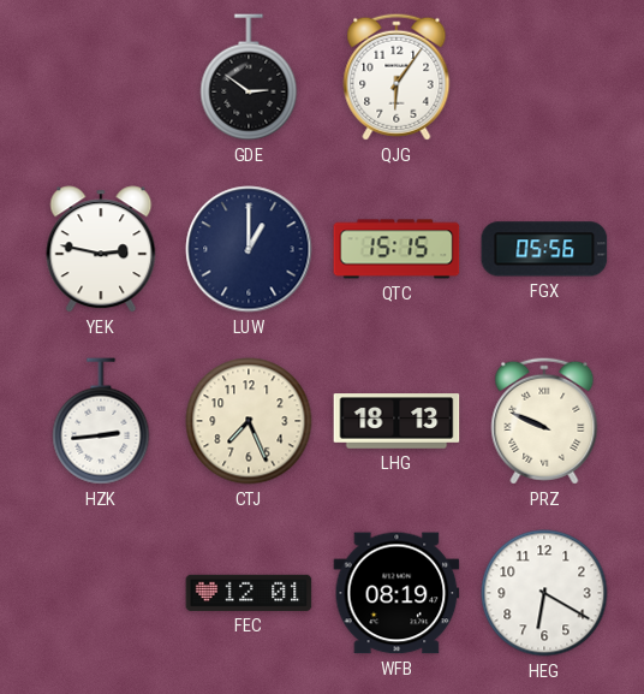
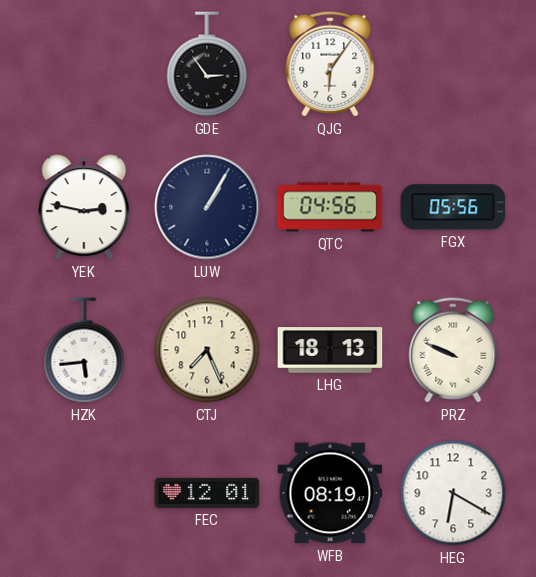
GDE: 2:51 -> 2:54 (207, 64)
LUW: 1:00 -> 1:05 (207, 207)
QTC: 15:15 -> 04:56 (330, 207)
HZK: 2:44 -> 5:44 (84, 350)
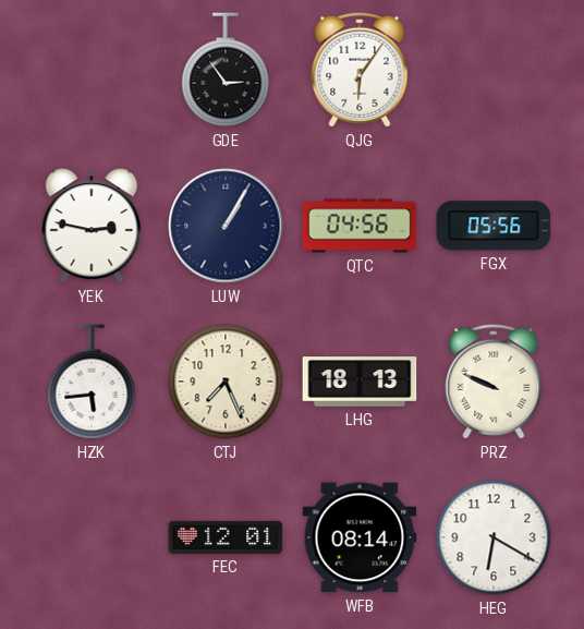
WFB: 08:19 -> 08:14 (360, 537)
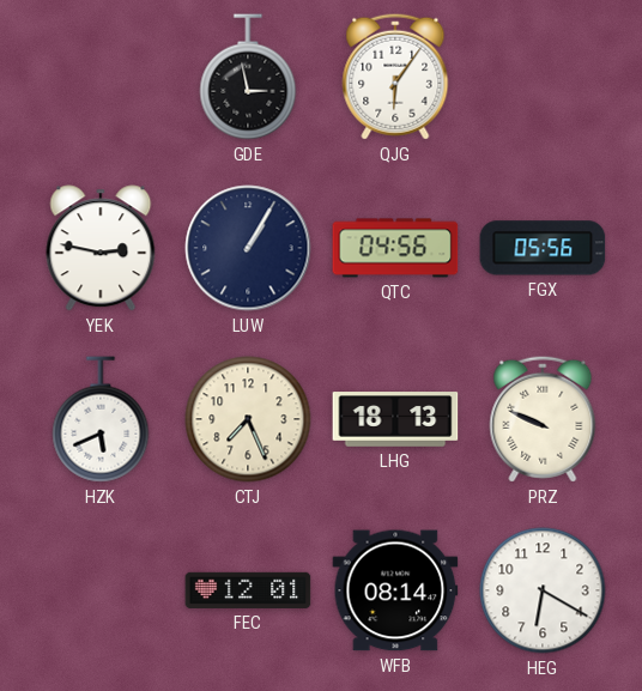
GDE: 2:54 -> 2:58 (248, 77)
HZK: 5:44 -> 5:41 (101, 419)
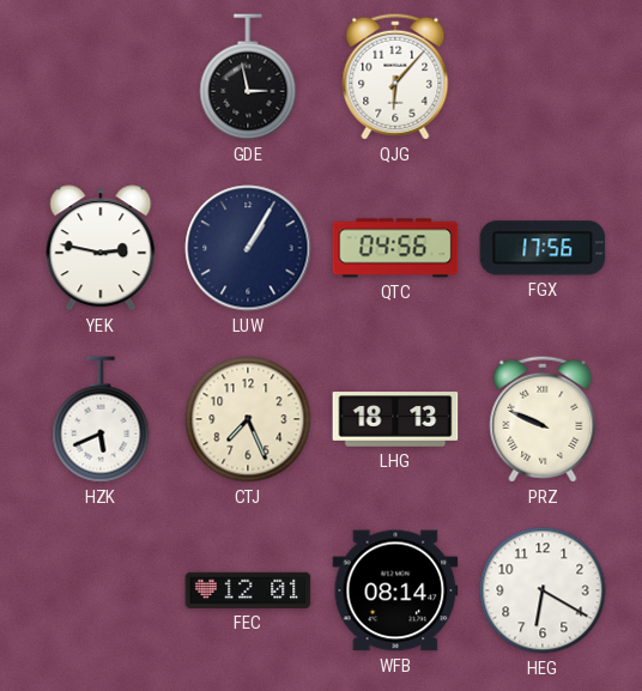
QJG: 6:06 -> 6:07 (395, 77)
FGX: 05:56 -> 17:56 (543, 248)
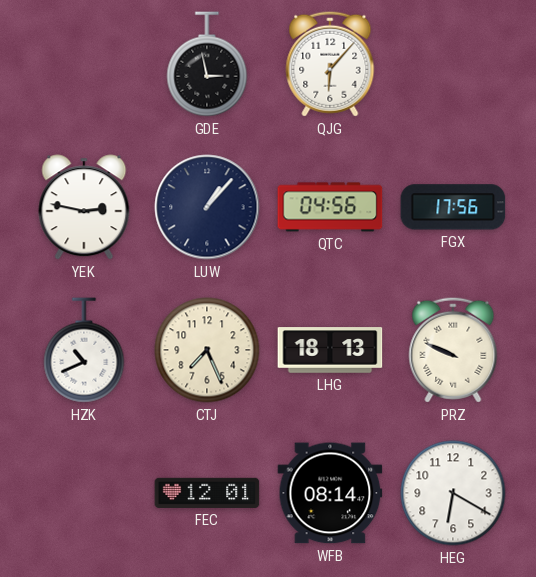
LUW: 1:05 -> 1:07 (207, 207)
HZK: 5:41 -> 10:41 (84, 350)
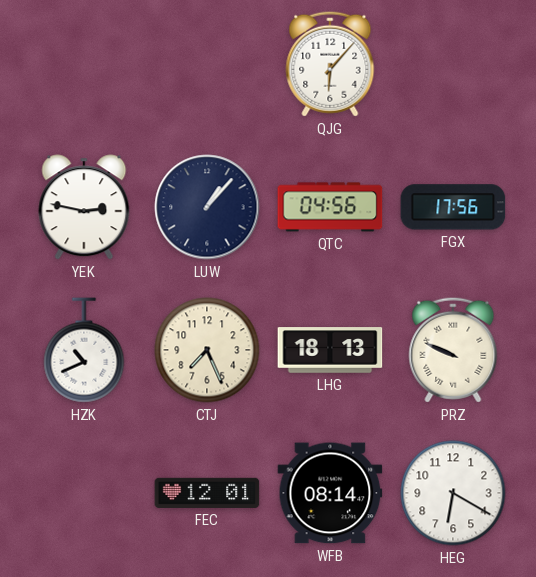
GDE: 2:58 -> none (207, 64)
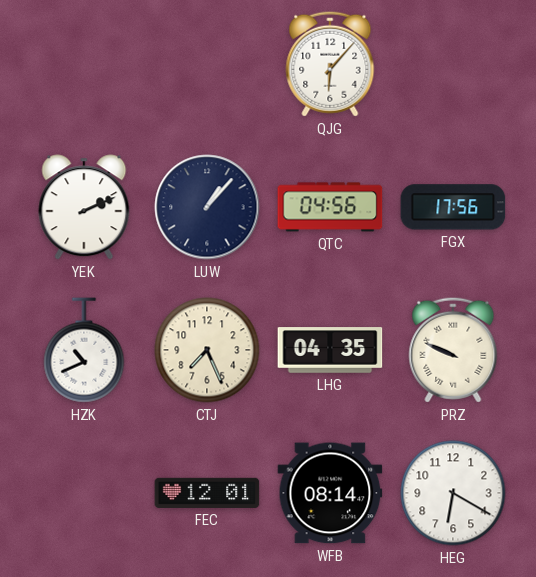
YEK: 2:47 -> 2:11 (84, 207)
LHG: 18:13 -> 04:35 (330, 350)
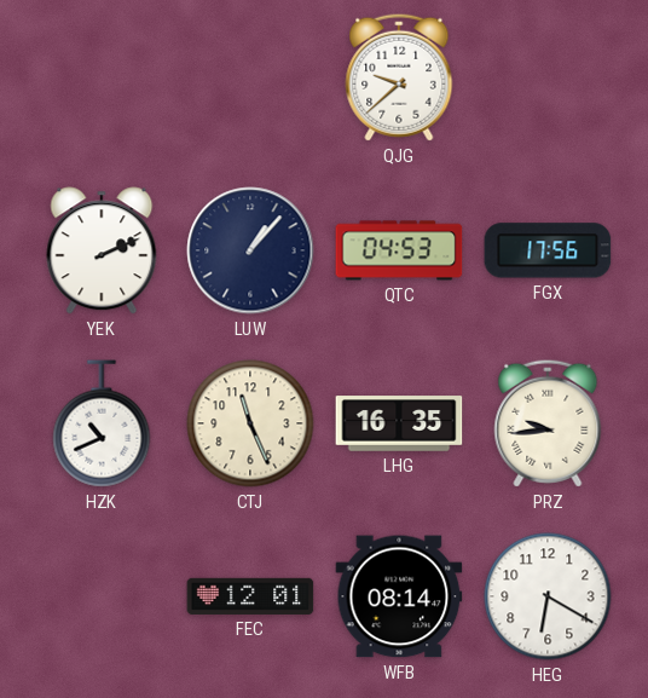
QJG: 6:07 -> 9:38 (399, 77)
QTC: 04:56 -> 04:53 (399, 250)
CTJ: 7:26 -> 11:26 (250, 423)
LHG: 04:35 -> 16:35 (399, 423)
PRZ: 9:49 -> 9:44 (548, 423)
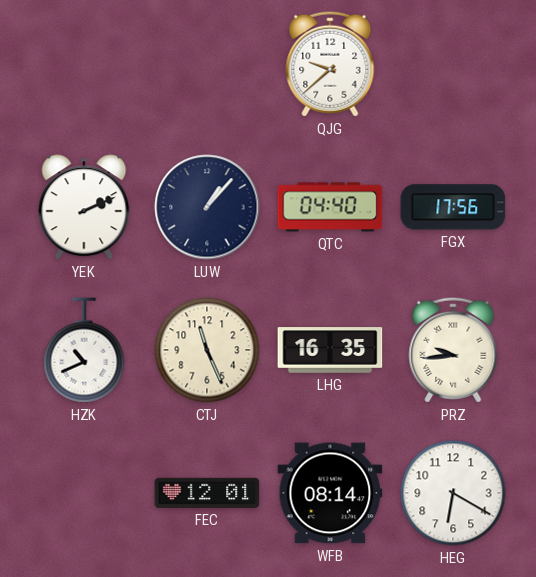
QTC: 04:53 -> 04:40 (330, 207)
